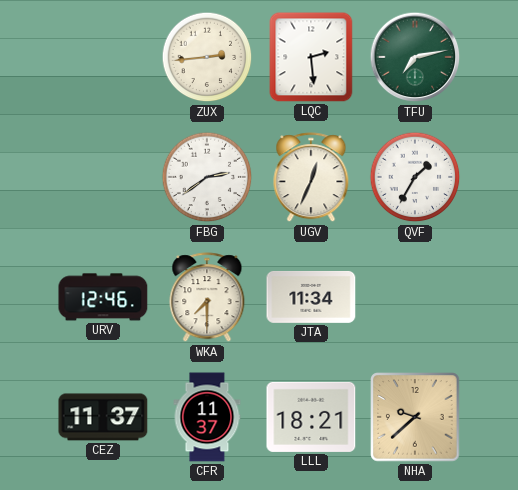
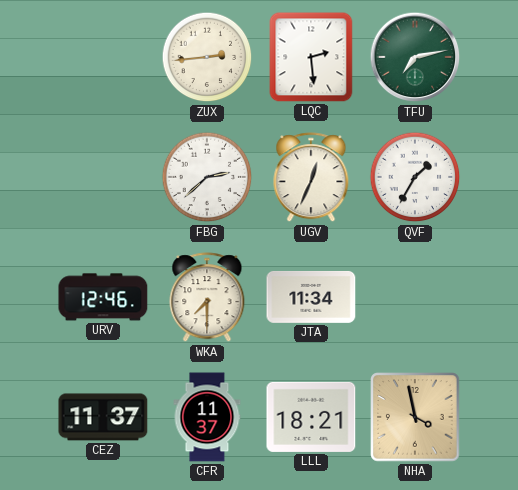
FBG: 2:39 -> 2:38 (207, 177)
NHA: 9:38 -> 3:58 (415, 417)
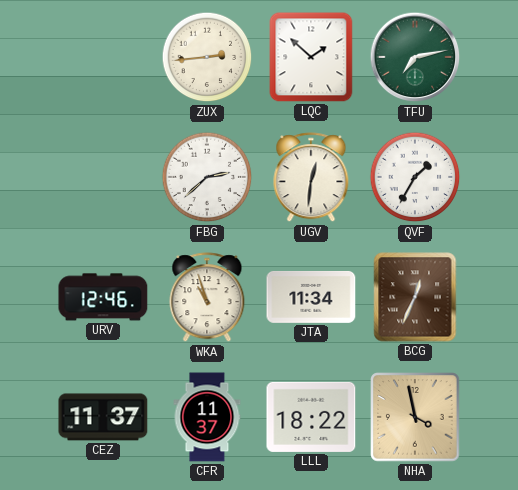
LQC: 2:29 -> 1:52 (311, 57)
UGV: 12:34 -> 12:31 (311, 178)
WKA: 7:30 -> 10:57 (207, 298)
BCG: none -> 12:34 (415, 297)
LLL: 18:21 -> 18:22 (311, 417)
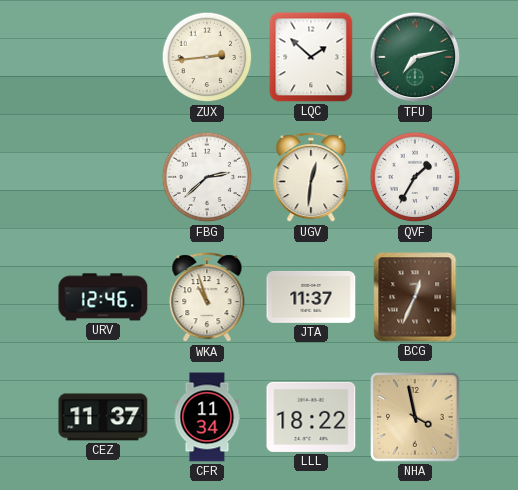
JTA: 11:34 -> 11:37 (311, 297)
CFR: 11:37 -> 11:34 (207, 417)
